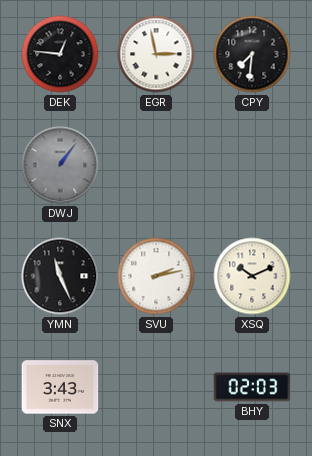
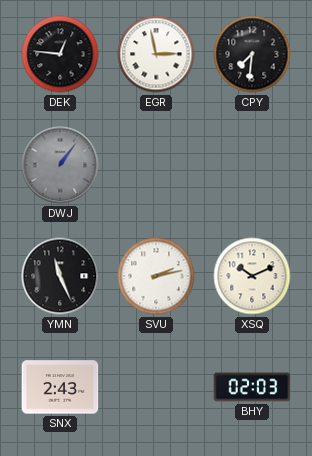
SNX: 3:43 -> 2:43 (60, 387)
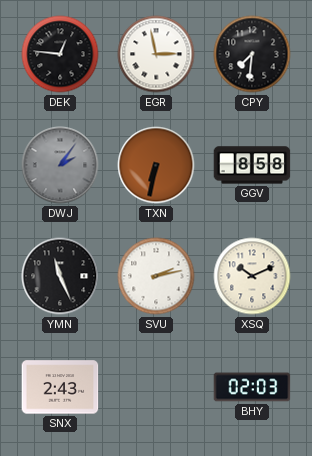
DWJ: 1:06 -> 2:06 (60, 165)
TXN: none -> 6:32 (156, 165)
GGV: none -> 8:58 (252, 165)
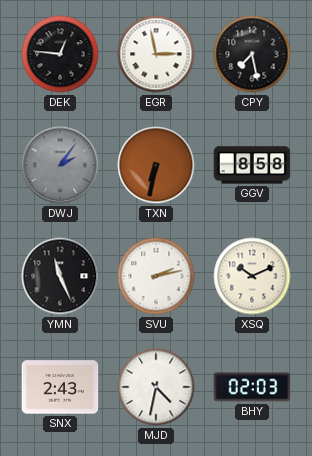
CPY: 7:31 -> 7:28 (252, 54)
MJD: none -> 4:32 (156, 387)
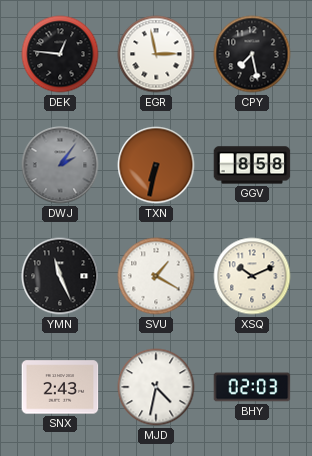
SVU: 2:13 -> 1:20 (156, 276)
